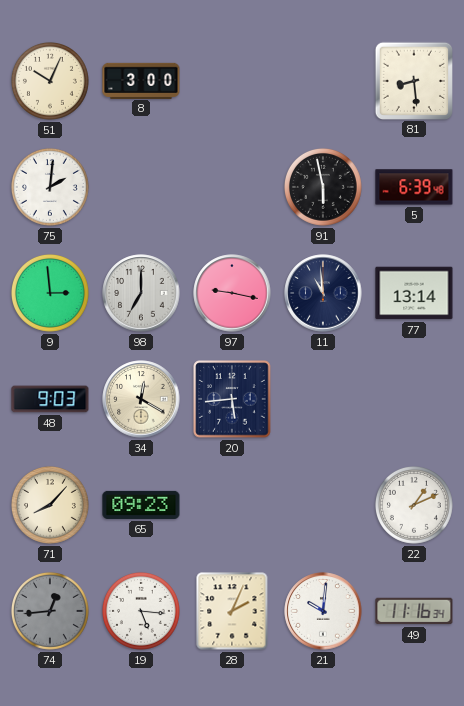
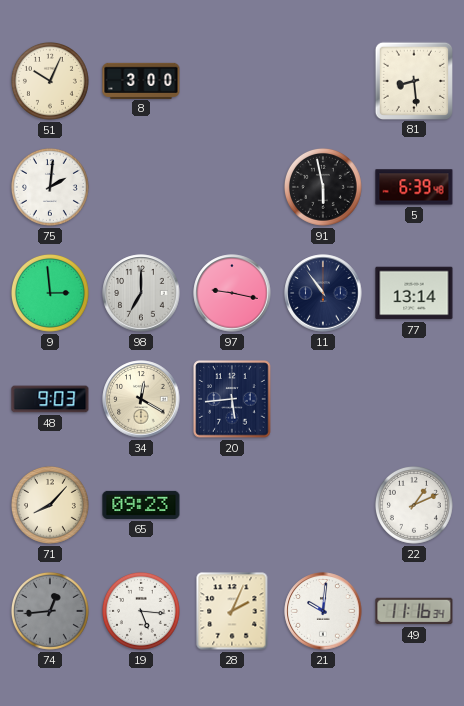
11: 10:59 -> 10:54 (323, 293)
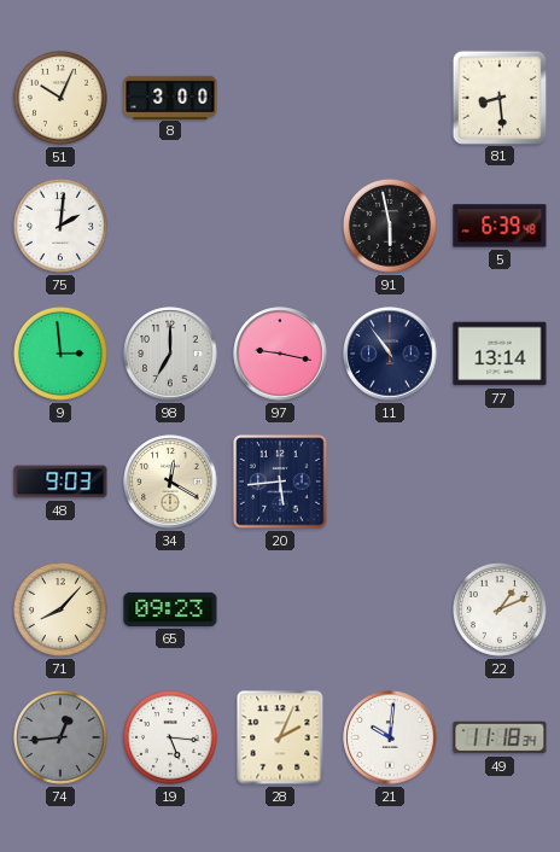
49: 11:16 -> 11:18 (500, 737)
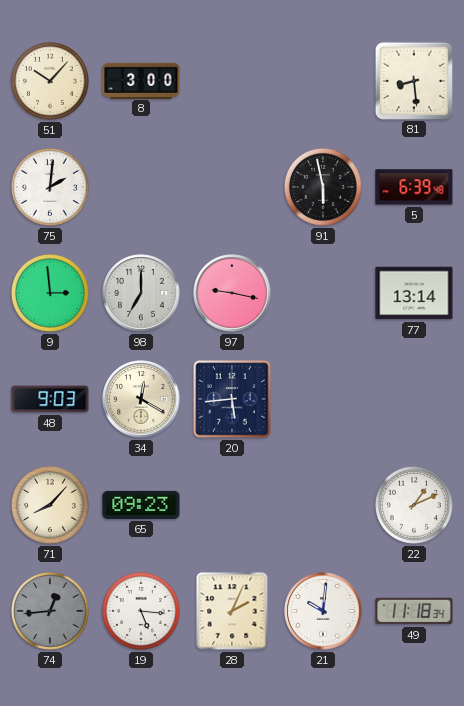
51: 10:04 -> 10:07 (50, 81)
11: 10:54 -> none (390, 354)
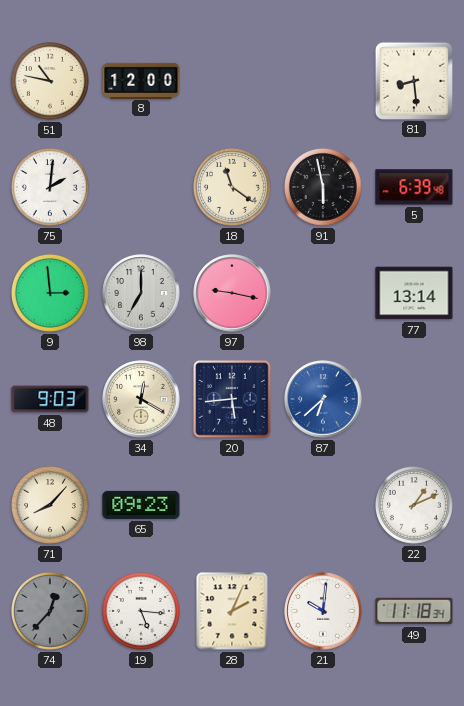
51: 10:07 -> 10:47 (50, 81)
8: 3:00 -> 12:00 (141, 80)
18: none -> 11:21 (232, 187)
87: none -> 6:38 (323, 399)
74: 12:44 -> 12:37 (50, 611)
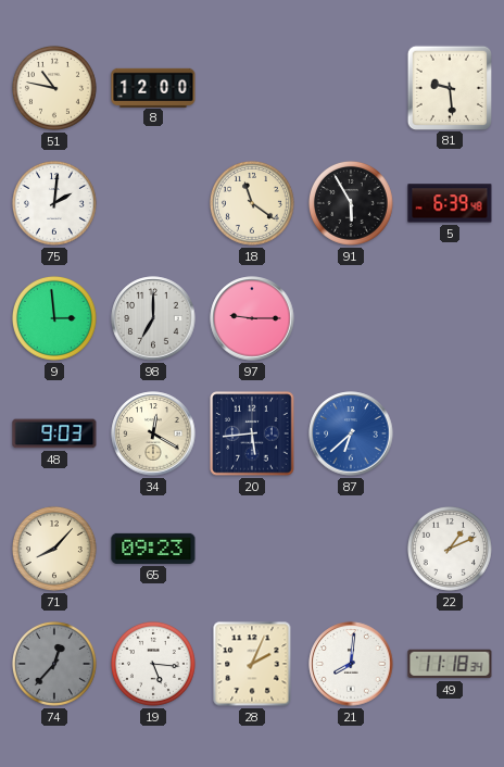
81: 8:29 -> 9:29 (449, 87)
91: 5:58 -> 5:55 (351, 203)
97: 9:17 -> 9:15 (252, 318)
77: 13:14 -> none (414, 293)
21: 10:01 -> 8:01 (351, 664)
